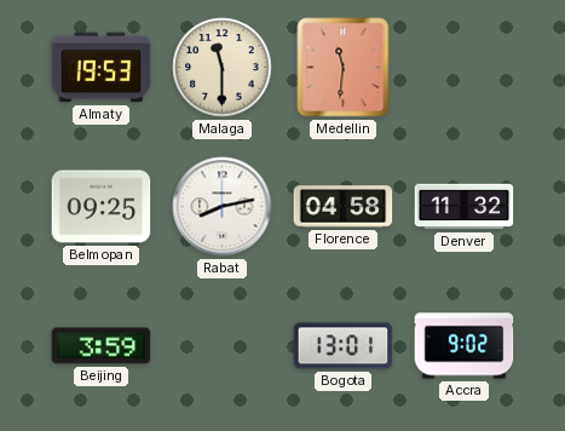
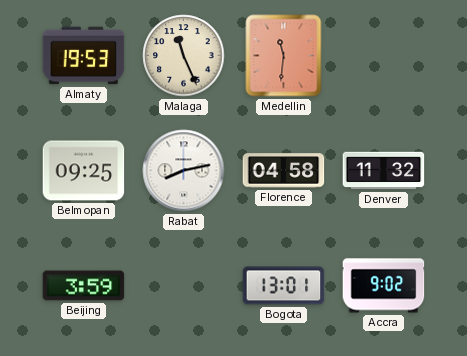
Malaga: 11:30 -> 11:26 (184, 56)
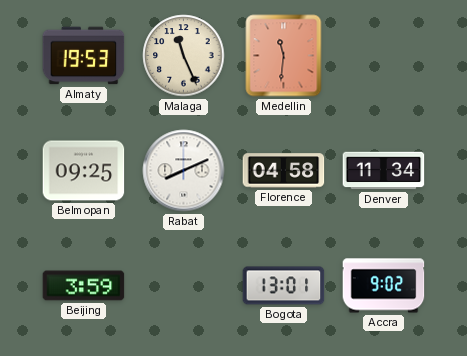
Rabat: 8:13 -> 8:11 (184, 171)
Denver: 11:32 -> 11:34 (384, 171)
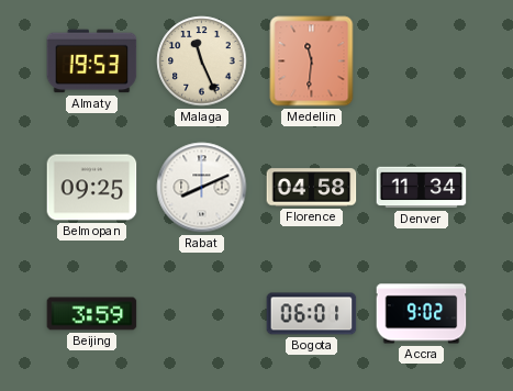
Bogota: 13:01 -> 06:01 (312, 314)
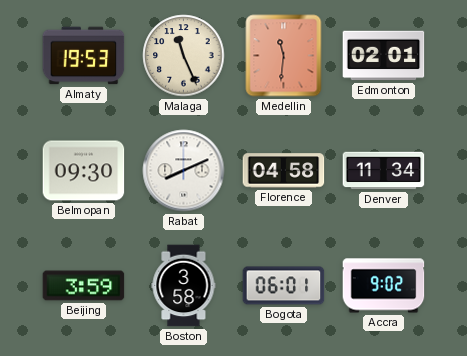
Edmonton: none -> 02:01 (384, 56)
Belmopan: 09:25 -> 09:30 (84, 171)
Boston: none -> 3:58 (184, 286)
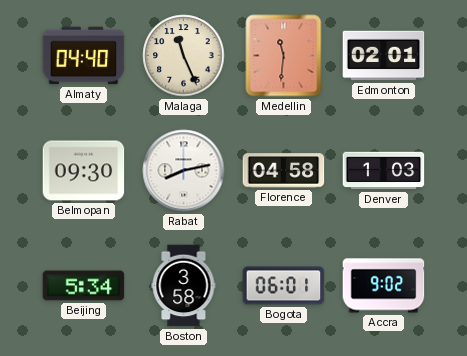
Almaty: 19:53 -> 04:40 (84, 56)
Rabat: 8:11 -> 8:13 (184, 171)
Denver: 11:34 -> 1:03 (384, 171)
Beijing: 3:59 -> 5:34 (84, 286)
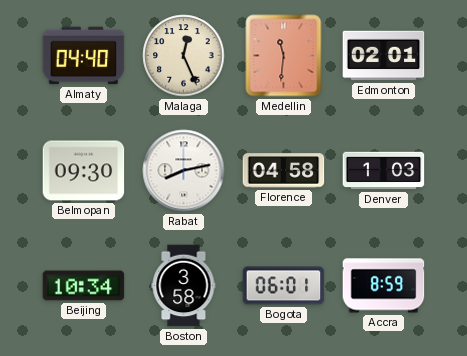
Malaga: 11:26 -> 12:26 (184, 56)
Beijing: 5:34 -> 10:34 (84, 286)
Accra: 9:02 -> 8:59 (384, 286)
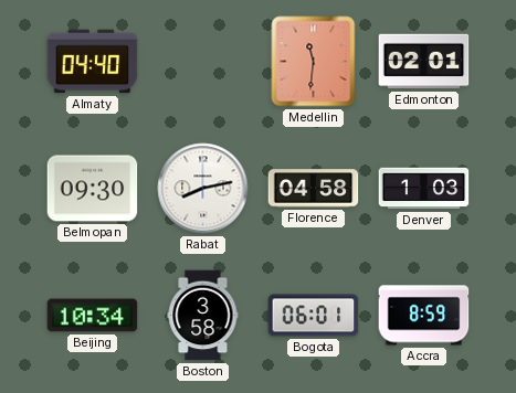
Malaga: 12:26 -> none (184, 56)
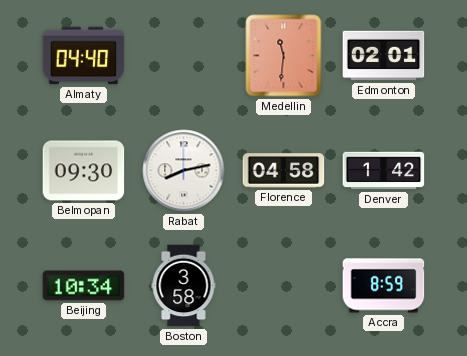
Denver: 1:03 -> 1:42 (384, 171)
Bogota: 06:01 -> none (314, 316)
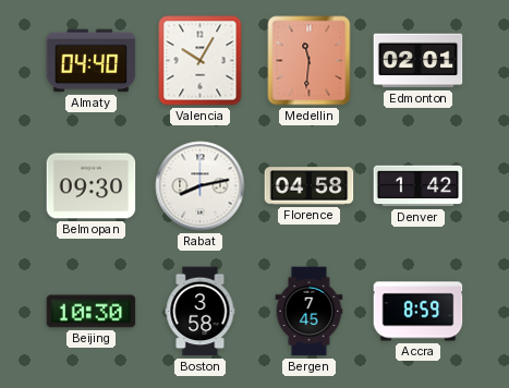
Valencia: none -> 10:05 (201, 61)
Beijing: 10:34 -> 10:30 (92, 312)
Bergen: none -> 7:45 (310, 312)
